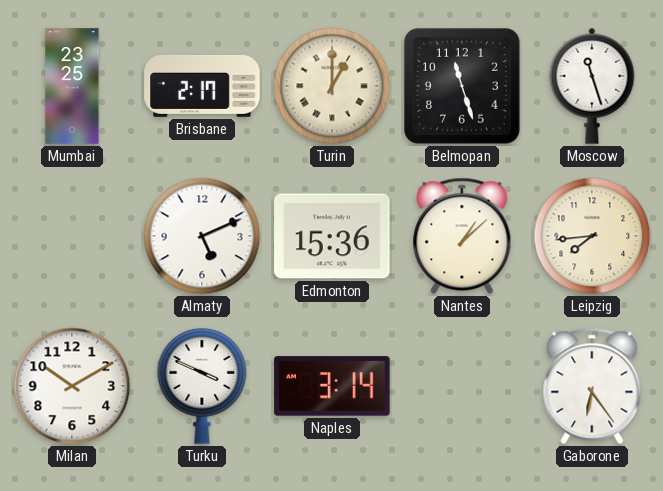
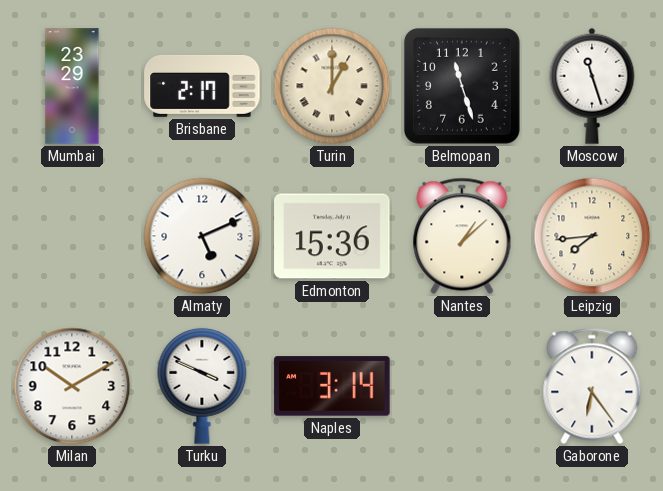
Mumbai: 23:25 -> 23:29 (72, 86)
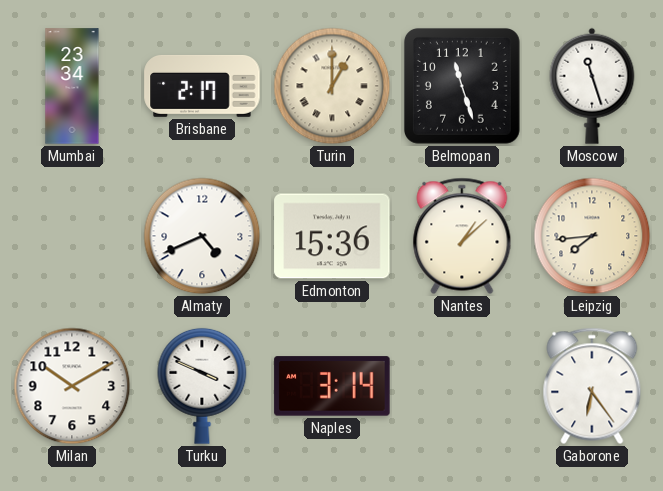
Mumbai: 23:29 -> 23:34 (72, 86)
Almaty: 5:11 -> 4:41 (202, 236)
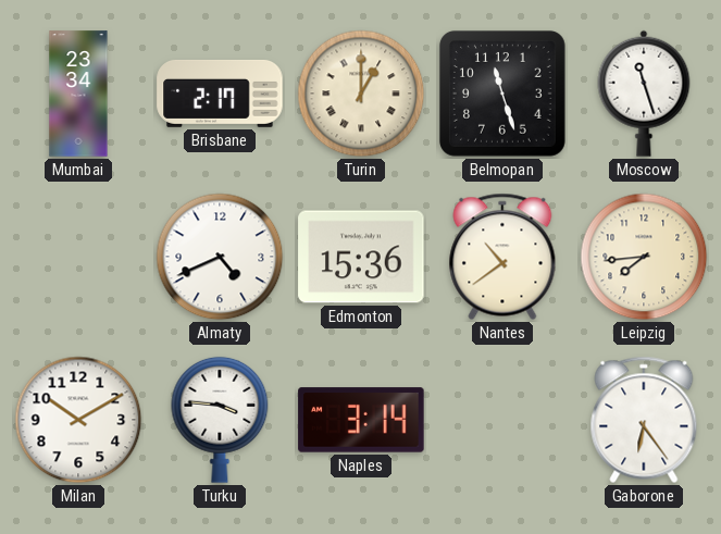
Nantes: 1:08 -> 10:39 (502, 257)
Turku: 3:49 -> 3:46 (220, 420)
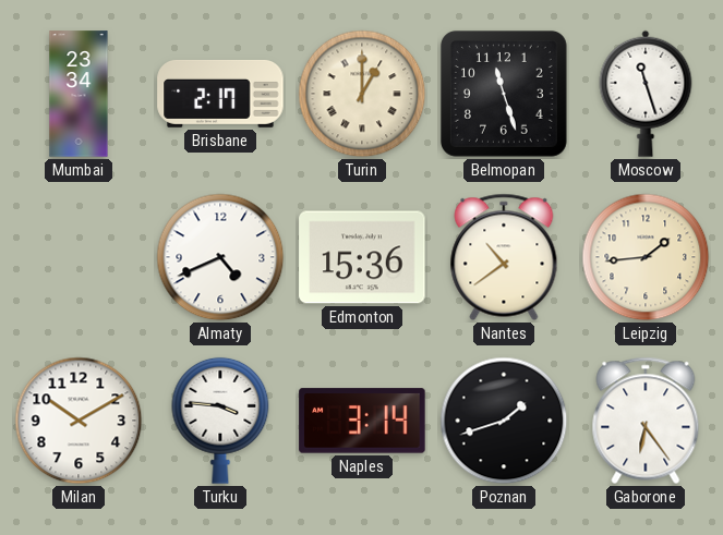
Leipzig: 7:44 -> 1:44 (646, 257)
Poznan: none -> 1:42 (504, 421)
